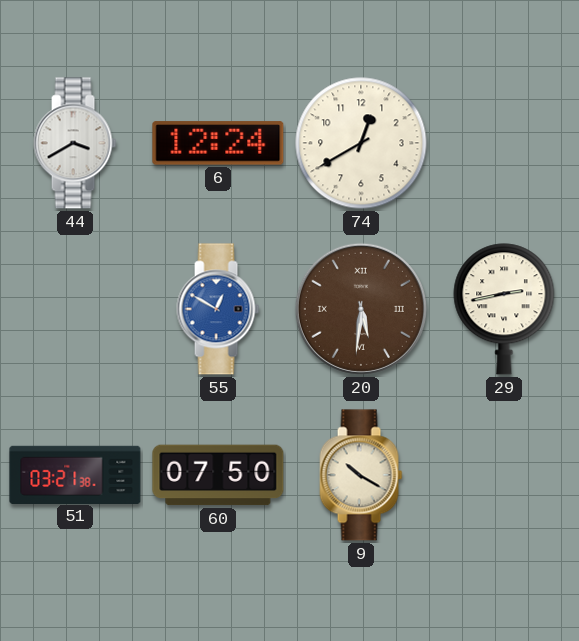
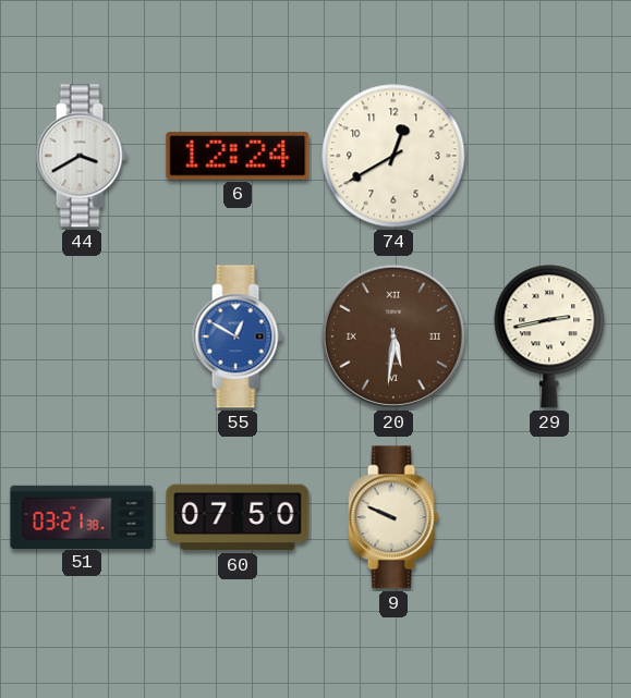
9: 10:20 -> 9:49 (393, 517)
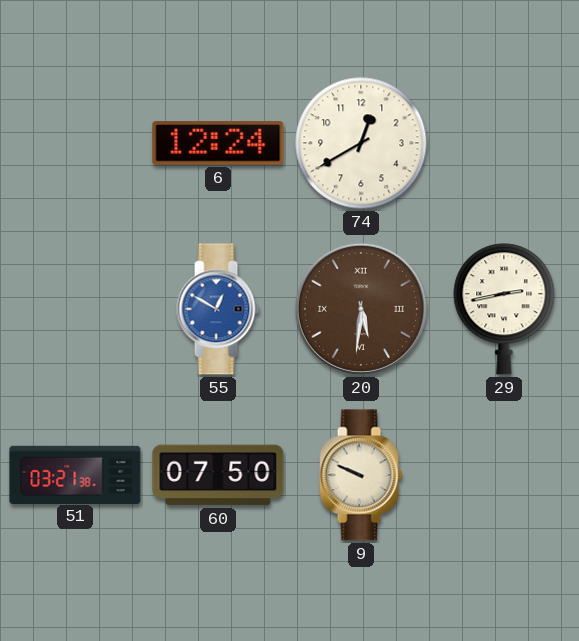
44: 3:40 -> none (82, 156)
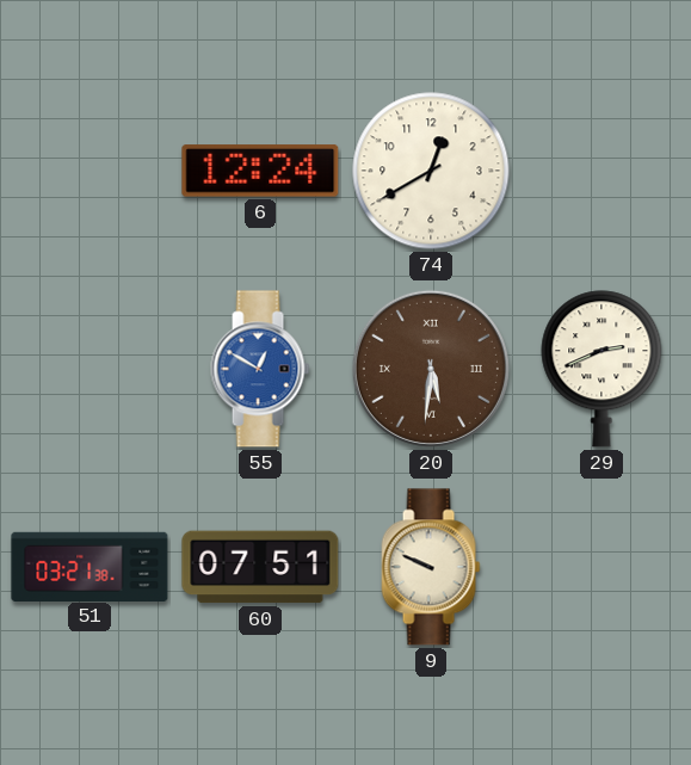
29: 2:43 -> 2:41 (601, 369)
60: 07:50 -> 07:51 (260, 567)
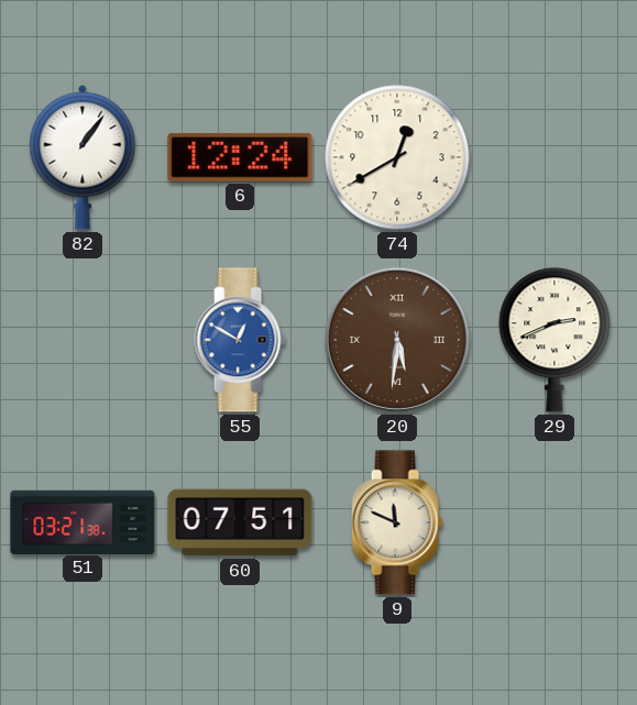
82: none -> 1:06 (83, 157)
9: 9:49 -> 11:49 (397, 522)
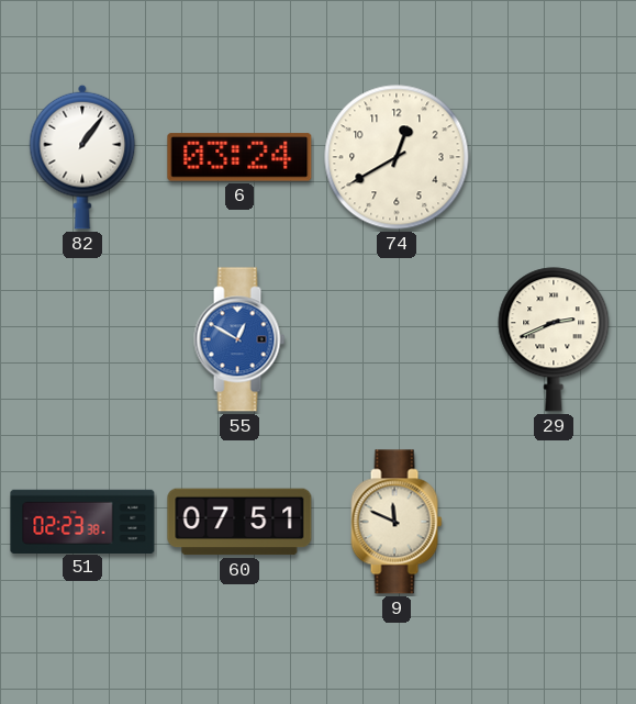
6: 12:24 -> 03:24 (239, 157)
20: 5:31 -> none (397, 340)
51: 03:21 -> 02:23 (82, 521)
